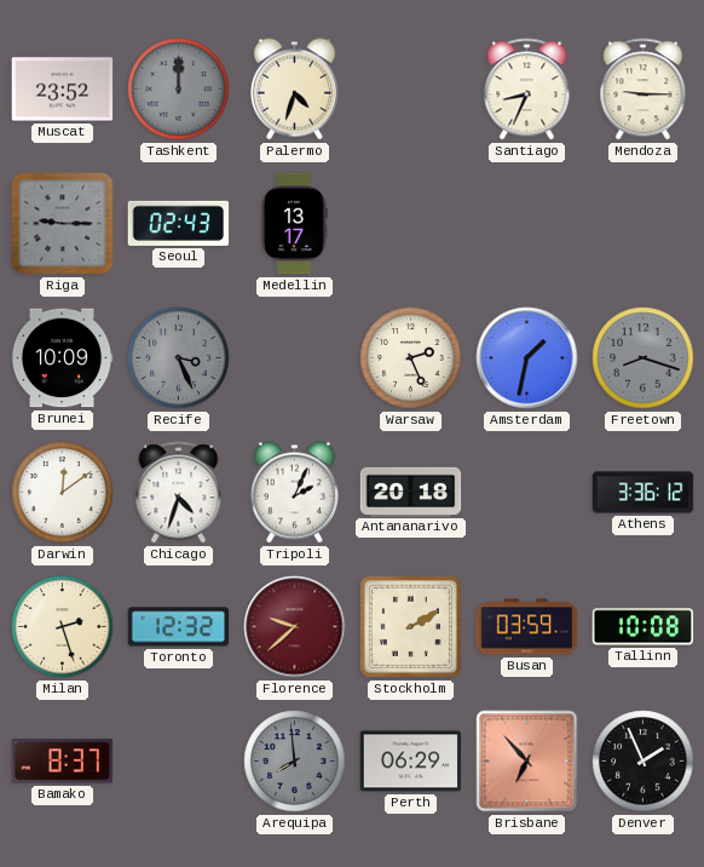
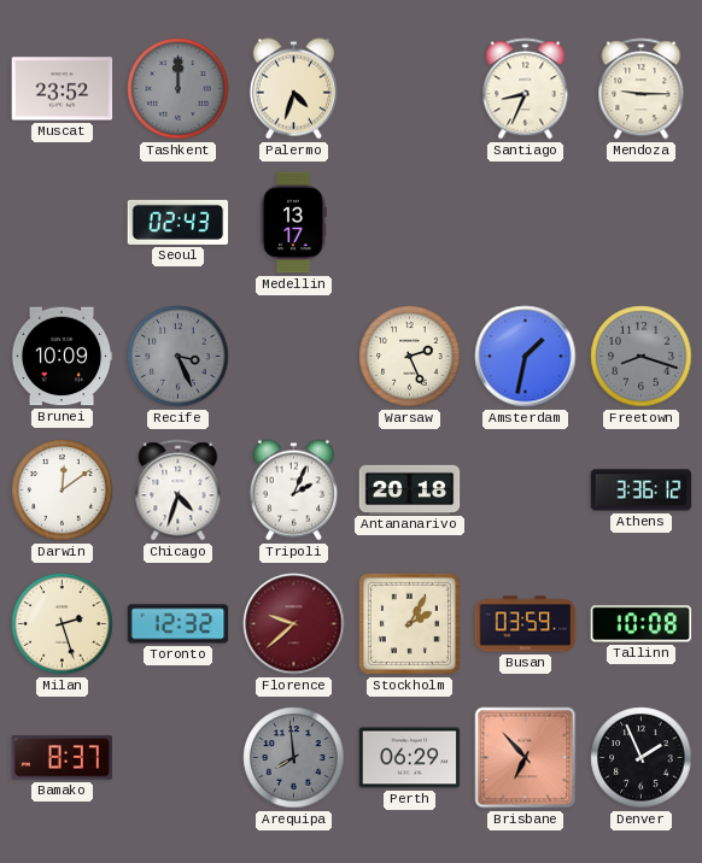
Riga: 9:15 -> none (63, 224)
Stockholm: 2:10 -> 2:05 (409, 623)
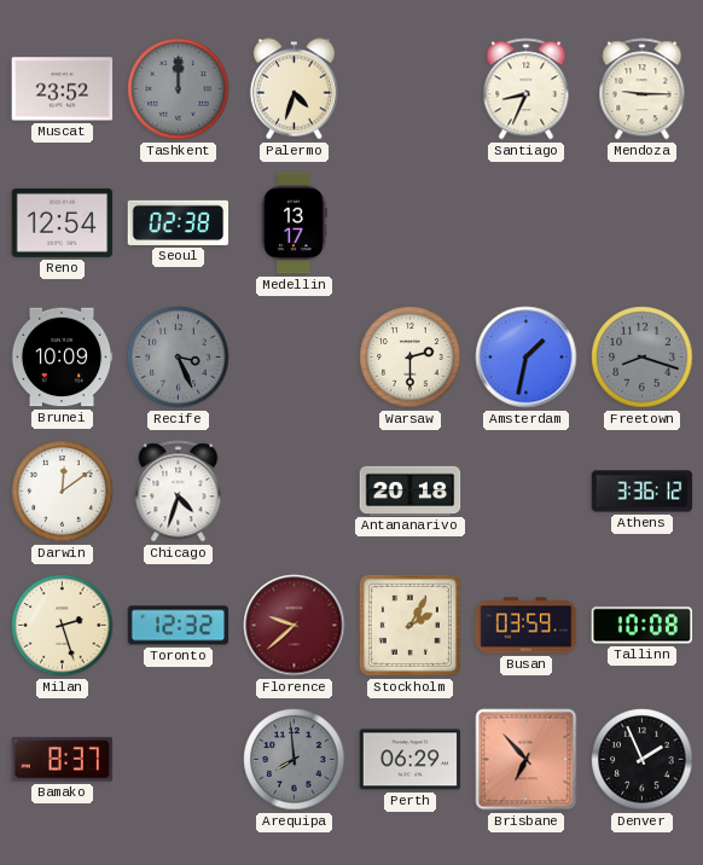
Reno: none -> 12:54 (63, 222)
Seoul: 02:43 -> 02:38 (179, 222)
Warsaw: 2:26 -> 2:30 (411, 358)
Tripoli: 2:04 -> none (293, 491)
